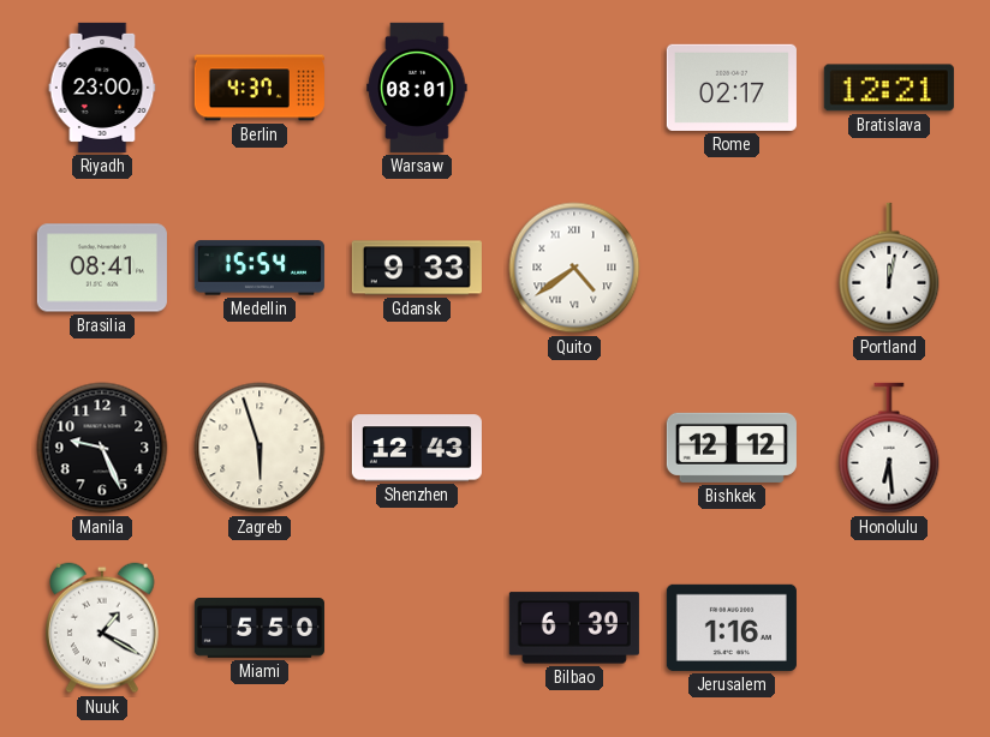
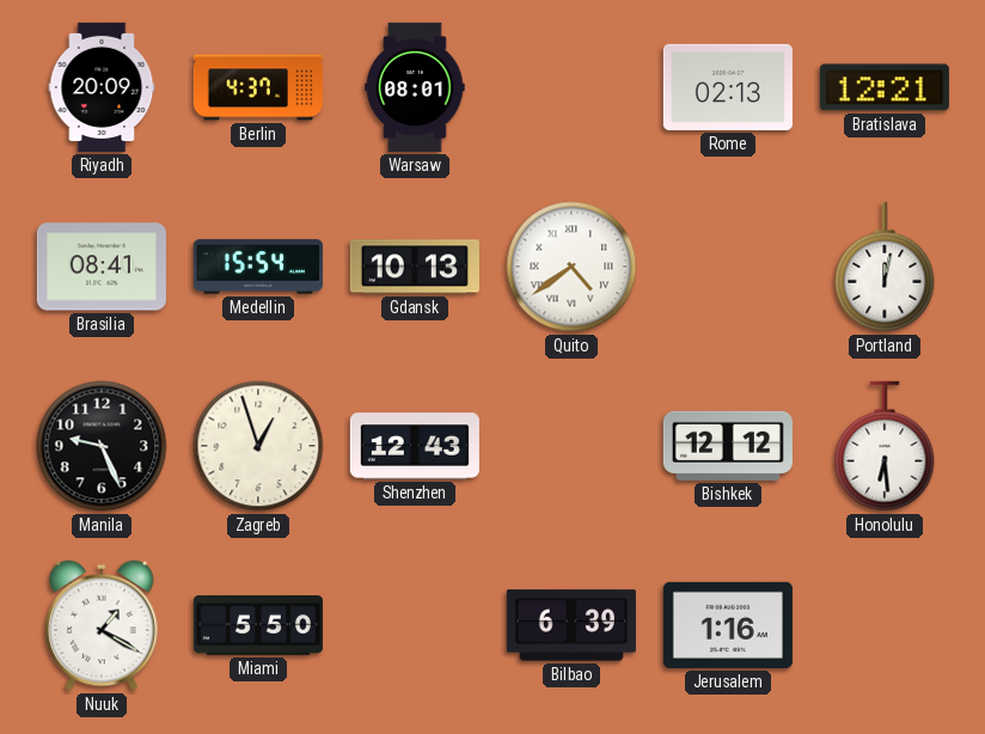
Riyadh: 23:00 -> 20:09 (102, 87)
Rome: 02:17 -> 02:13 (728, 87)
Gdansk: 9:33 -> 10:13 (415, 267)
Zagreb: 5:57 -> 12:57 (258, 446)
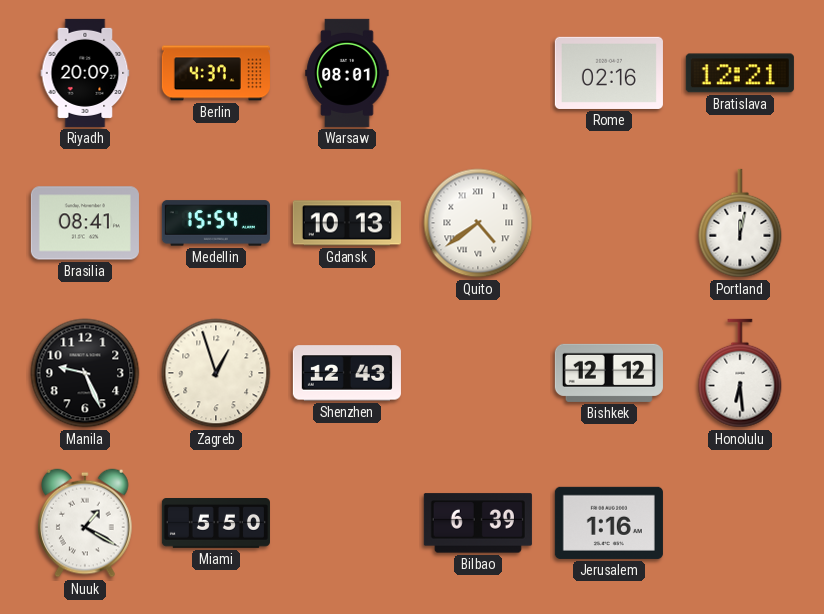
Rome: 02:13 -> 02:16 (609, 73)
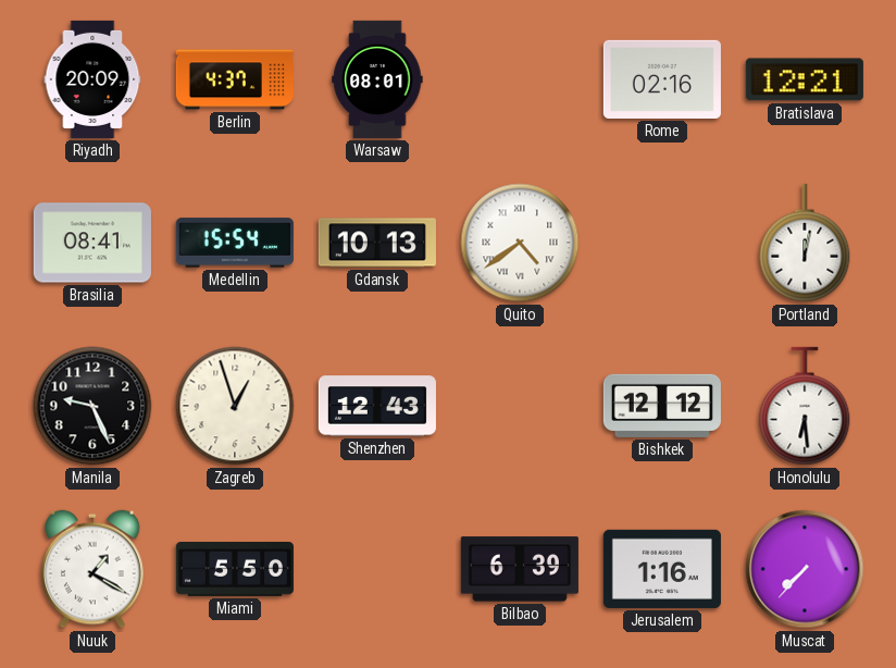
Muscat: none -> 7:37 (805, 569)
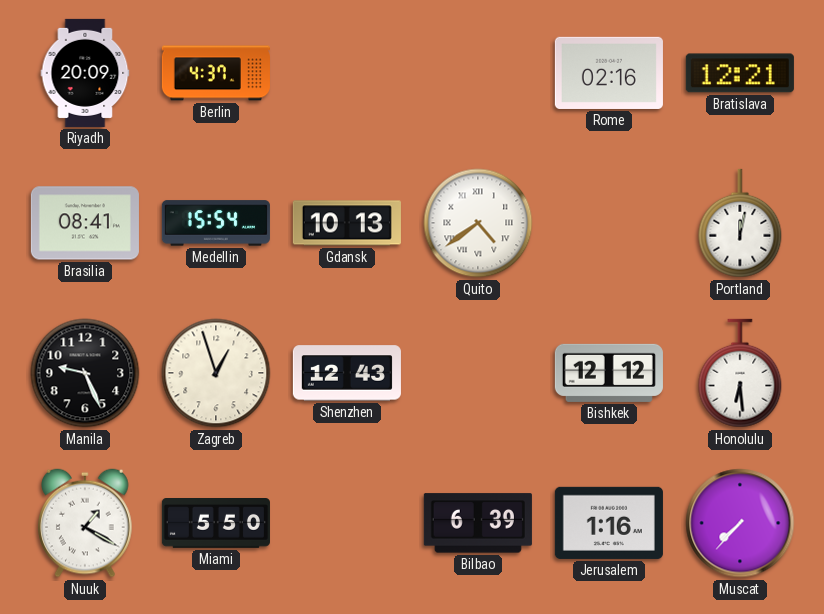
Warsaw: 08:01 -> none (377, 79)
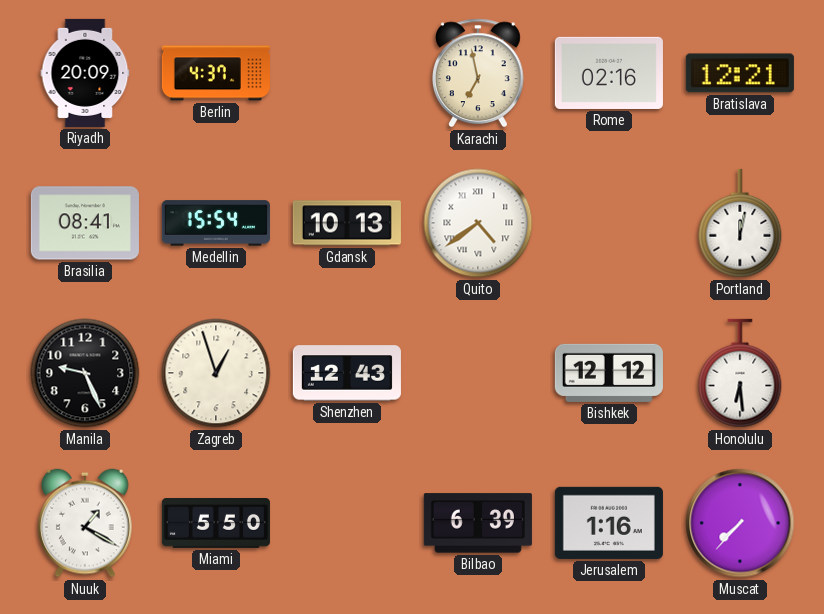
Karachi: none -> 6:58 (478, 73)
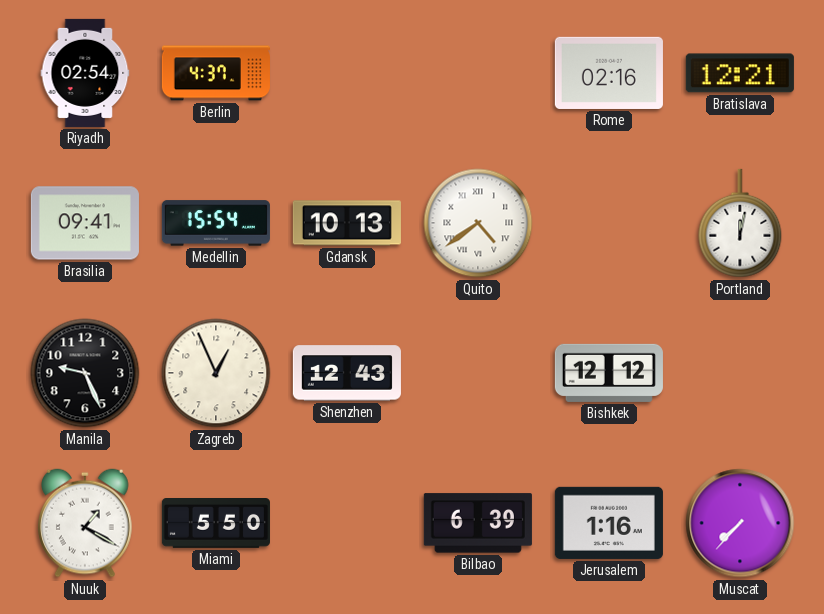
Riyadh: 20:09 -> 02:54 (85, 73)
Karachi: 6:58 -> none (478, 73)
Brasilia: 08:41 -> 09:41 (85, 223)
Zagreb: 12:57 -> 12:56 (216, 373)
Honolulu: 6:29 -> none (740, 373)
